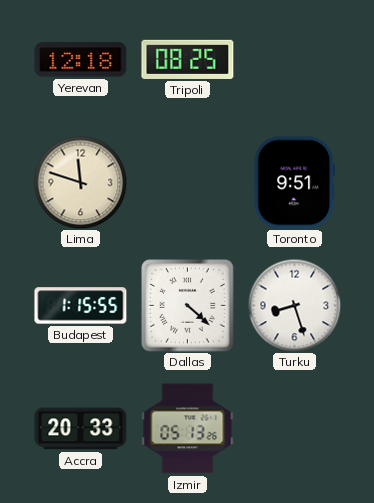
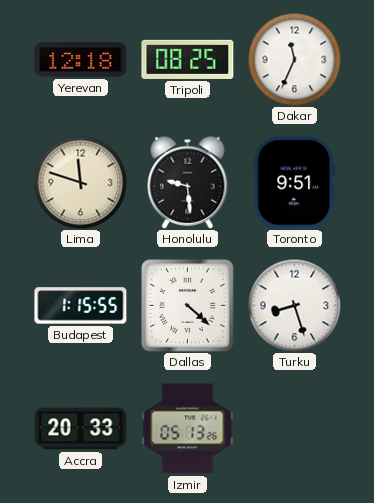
Dakar: none -> 11:34 (294, 59)
Honolulu: none -> 9:29 (188, 182)
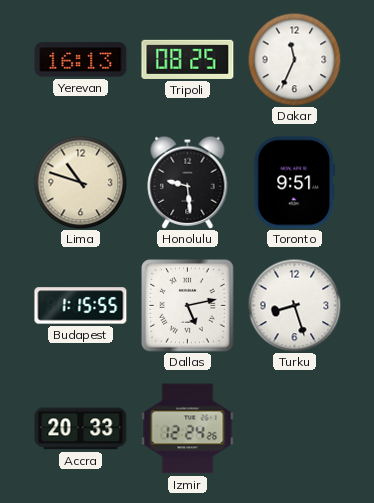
Yerevan: 12:18 -> 16:13 (81, 60)
Lima: 11:48 -> 10:48 (80, 182)
Dallas: 4:22 -> 5:13 (188, 306)
Izmir: 05:13 -> 12:24 (188, 429)
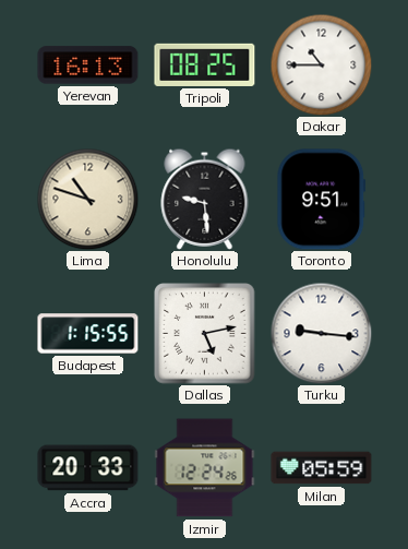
Dakar: 11:34 -> 10:45 (321, 64)
Turku: 8:27 -> 9:16 (321, 333)
Milan: none -> 05:59 (322, 468)
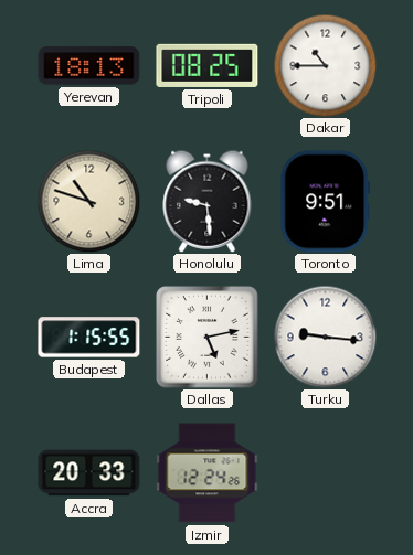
Yerevan: 16:13 -> 18:13 (89, 66)
Milan: 05:59 -> none (322, 468)
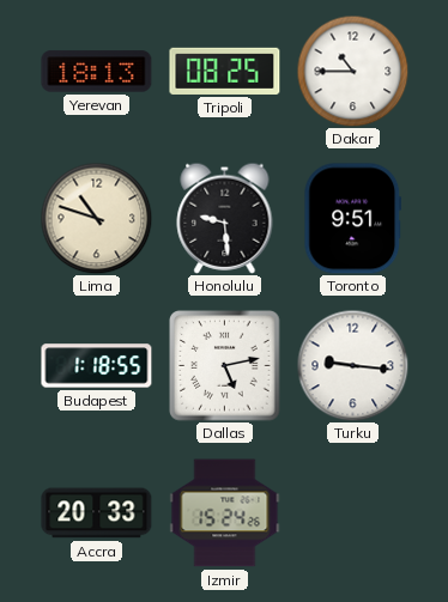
Budapest: 1:15 -> 1:18 (97, 366)
Izmir: 12:24 -> 15:24 (225, 513)
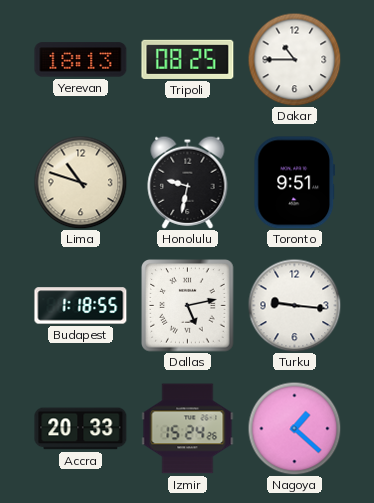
Honolulu: 9:29 -> 9:32 (188, 182)
Nagoya: none -> 1:22 (294, 428)
